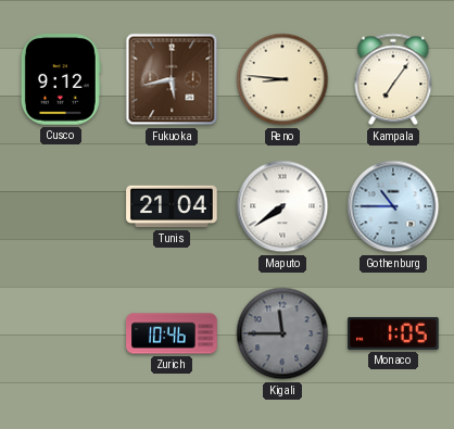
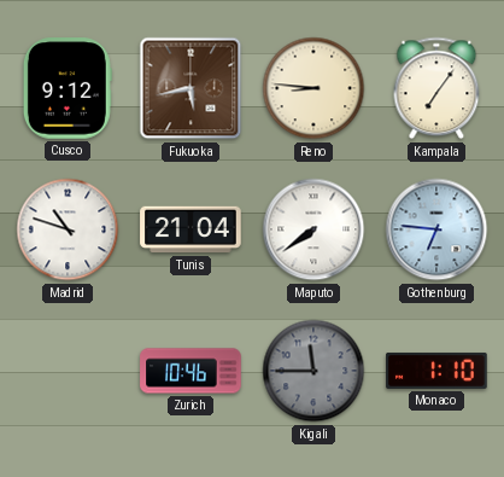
Madrid: none -> 10:48 (68, 229)
Gothenburg: 10:45 -> 6:46 (436, 229)
Monaco: 1:05 -> 1:10 (436, 371)
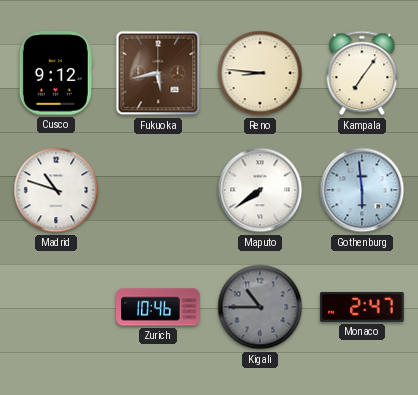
Tunis: 21:04 -> none (191, 229)
Gothenburg: 6:46 -> 5:59 (362, 190)
Kigali: 11:45 -> 10:45 (260, 307)
Monaco: 1:10 -> 2:47 (362, 307)
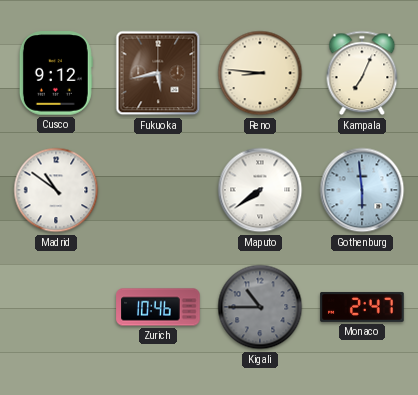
Kampala: 7:06 -> 7:04 (362, 73)
Madrid: 10:48 -> 10:51 (56, 190)
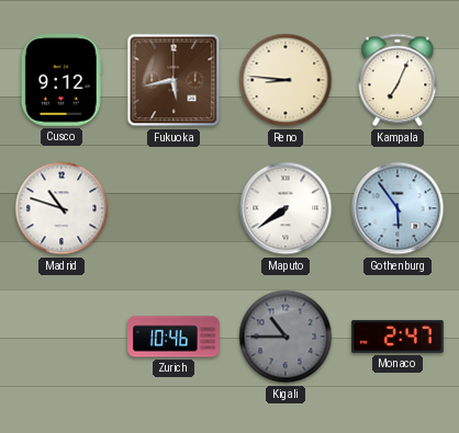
Madrid: 10:51 -> 10:48 (61, 208)
Gothenburg: 5:59 -> 5:54 (398, 208)
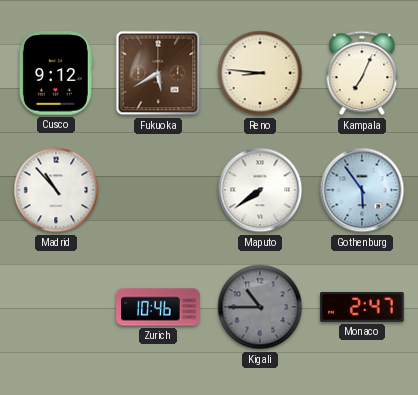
Fukuoka: 5:43 -> 5:40 (158, 73)
Madrid: 10:48 -> 10:53 (56, 190)
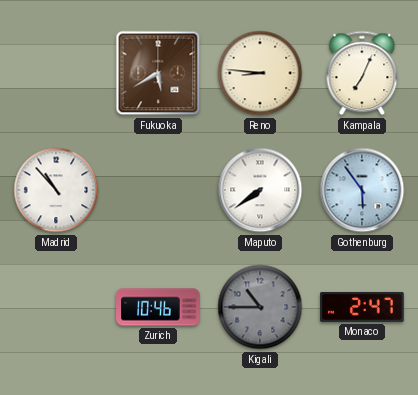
Cusco: 9:12 -> none (56, 73)
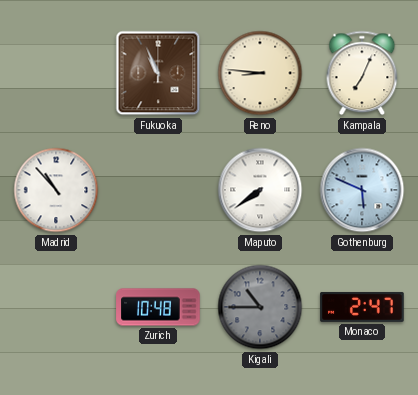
Fukuoka: 5:40 -> 10:56 (158, 73)
Gothenburg: 5:54 -> 5:49 (362, 190)
Zurich: 10:46 -> 10:48 (158, 307)
